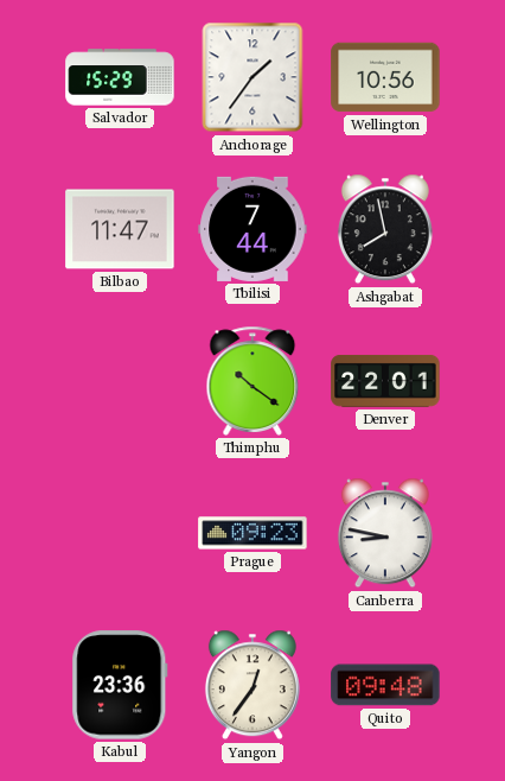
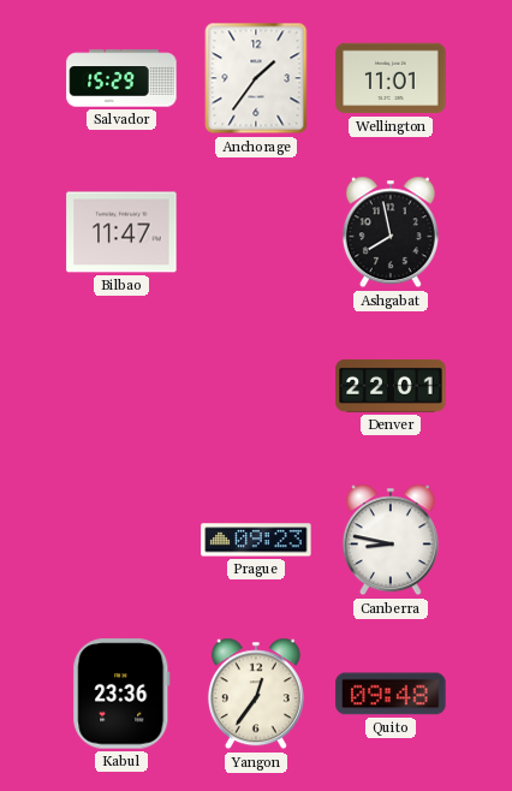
Wellington: 10:56 -> 11:01 (391, 78)
Tbilisi: 7:44 -> none (252, 229)
Thimphu: 10:21 -> none (252, 381)
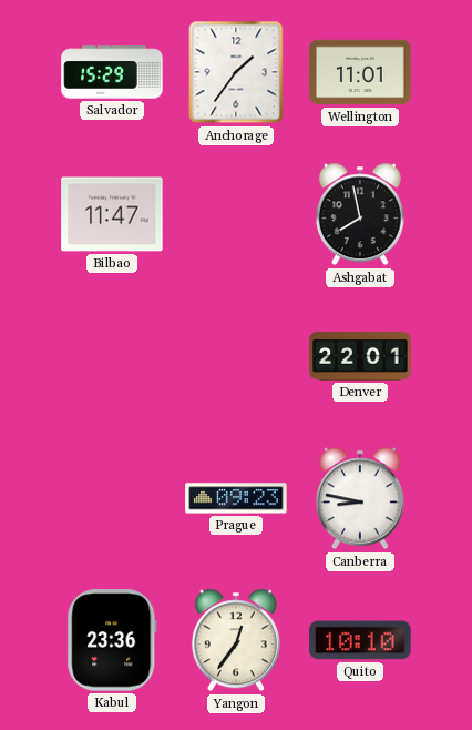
Quito: 09:48 -> 10:10 (360, 640)
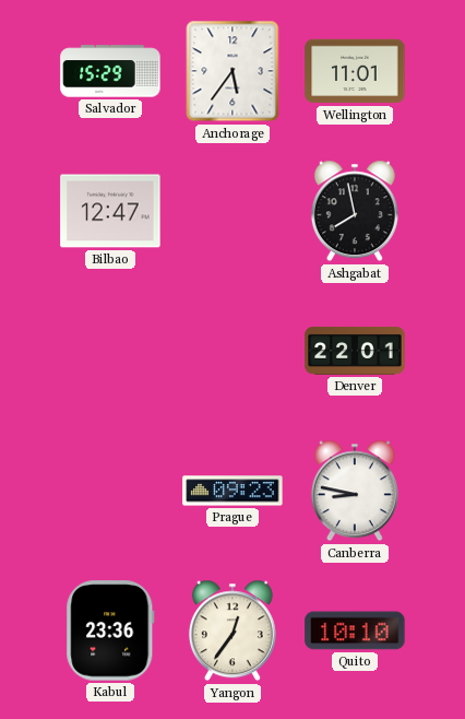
Anchorage: 1:36 -> 5:36 (233, 71)
Bilbao: 11:47 -> 12:47 (110, 211)
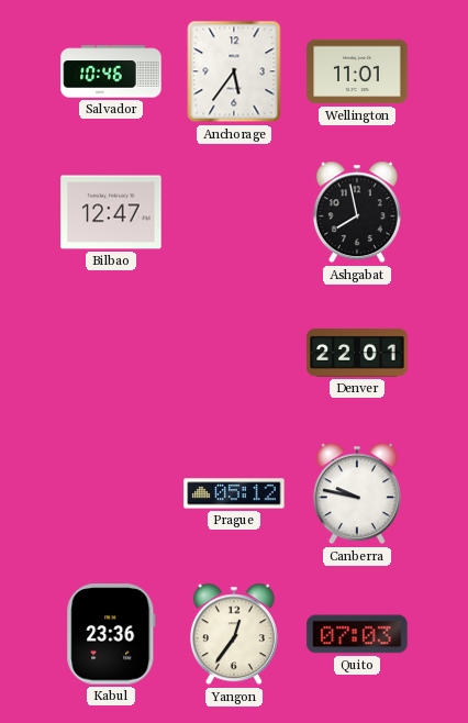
Salvador: 15:29 -> 10:46 (111, 71)
Prague: 09:23 -> 05:12 (234, 493)
Canberra: 8:47 -> 9:47 (357, 493)
Quito: 10:10 -> 07:03 (357, 634)
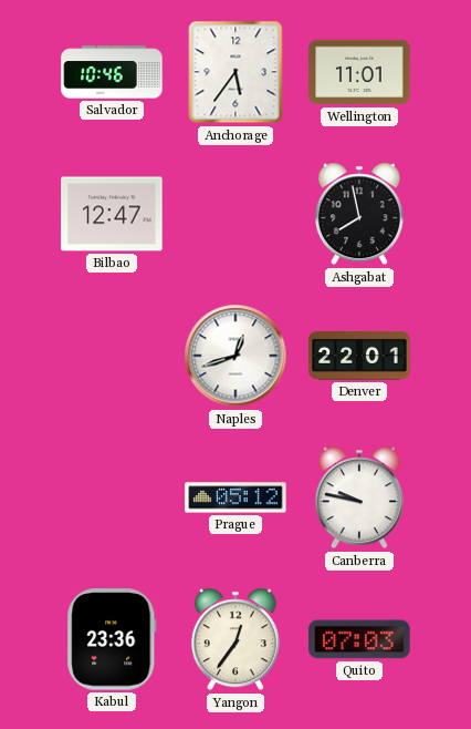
Naples: none -> 12:42 (236, 356)
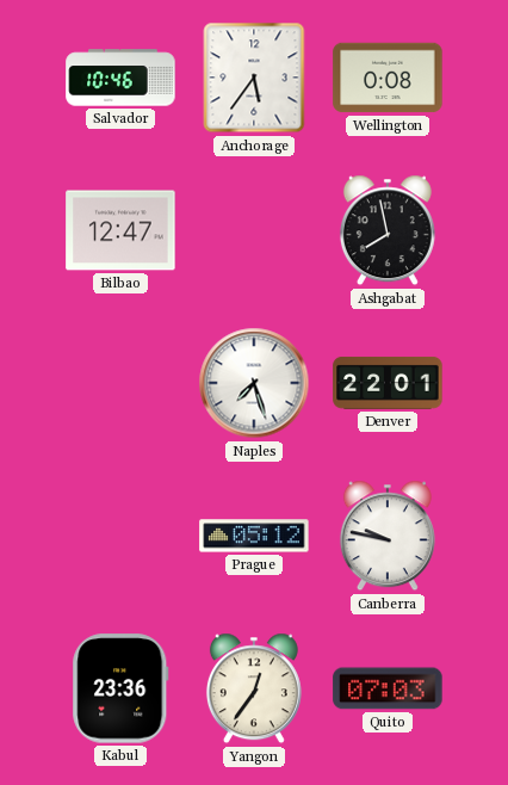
Wellington: 11:01 -> 0:08 (388, 78)
Naples: 12:42 -> 7:27 (254, 383)
